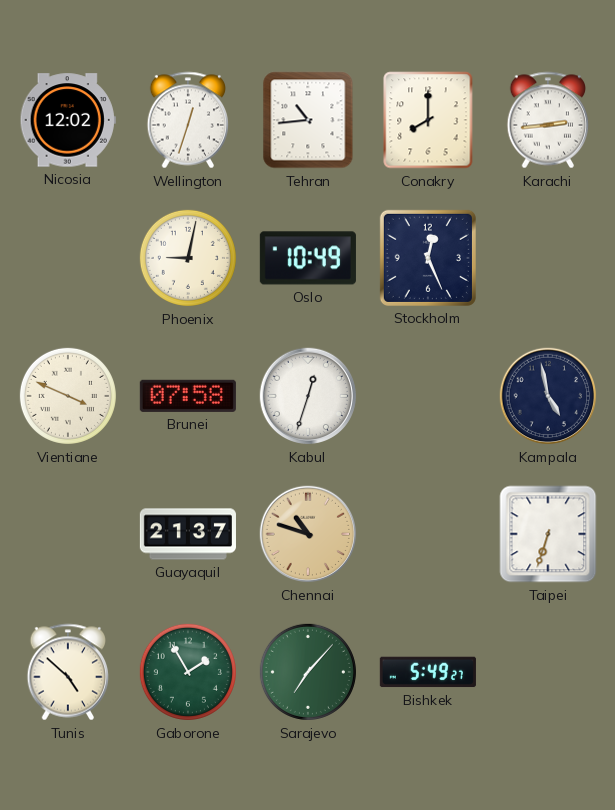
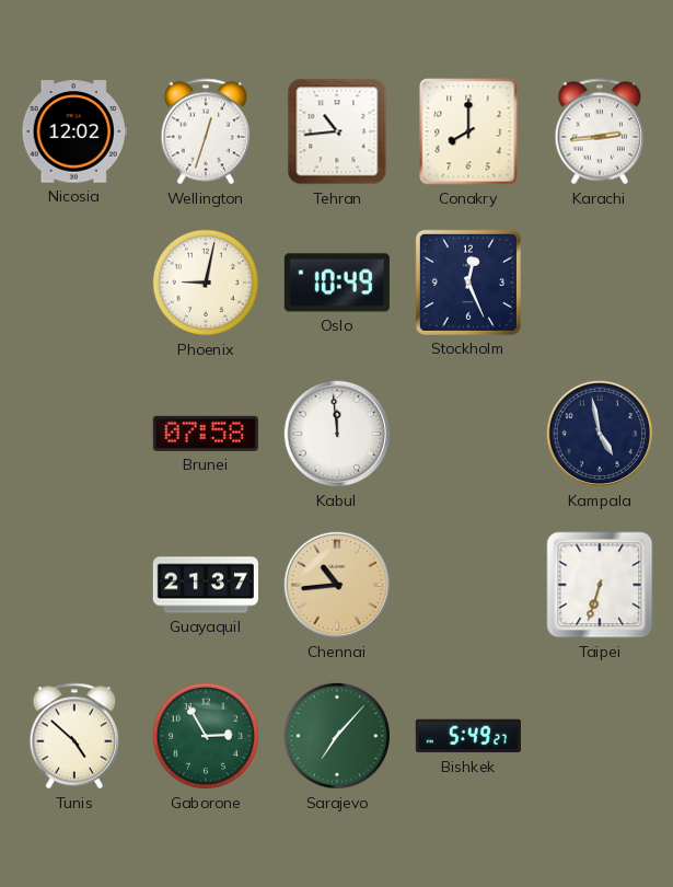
Vientiane: 3:49 -> none (68, 396)
Kabul: 12:33 -> 11:59 (337, 434)
Chennai: 10:48 -> 10:44 (337, 585)
Gaborone: 1:55 -> 2:55 (206, 736)
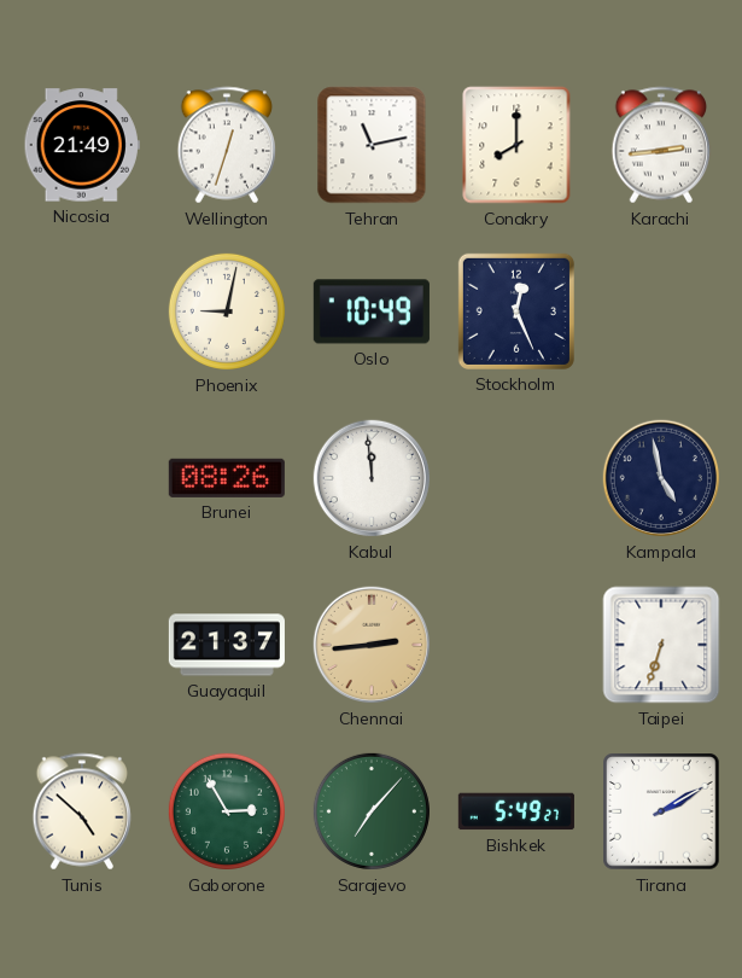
Nicosia: 12:02 -> 21:49 (82, 145)
Tehran: 10:44 -> 11:13 (372, 145)
Brunei: 07:58 -> 08:26 (227, 478)
Chennai: 10:44 -> 2:44 (372, 645)
Tirana: none -> 2:10 (661, 811)
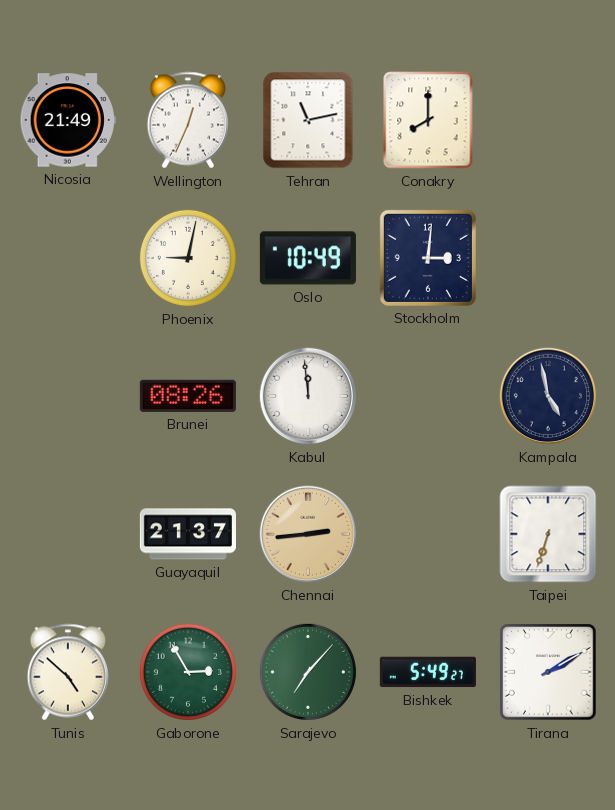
Wellington: 12:33 -> 12:34 (188, 120)
Karachi: 2:44 -> none (661, 145)
Stockholm: 12:26 -> 3:01 (428, 258)
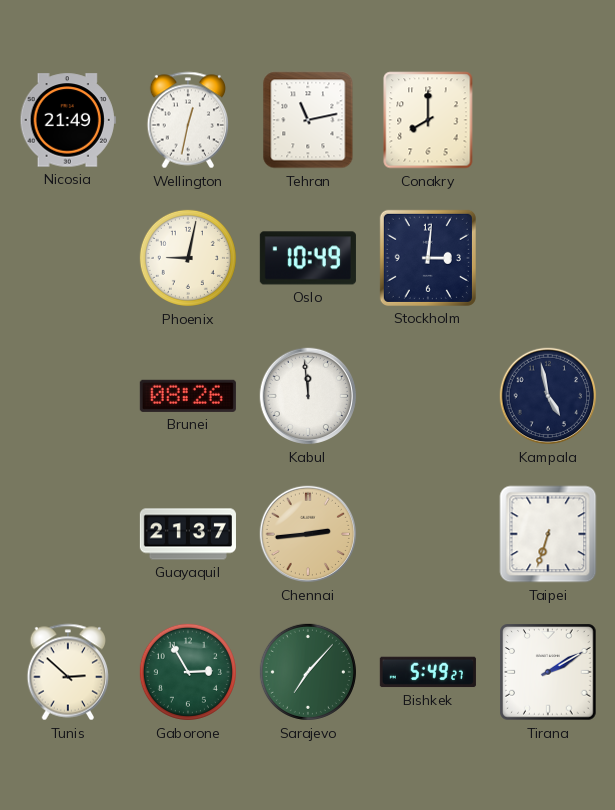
Wellington: 12:34 -> 12:32 (188, 120)
Tunis: 4:52 -> 2:52 (68, 672)
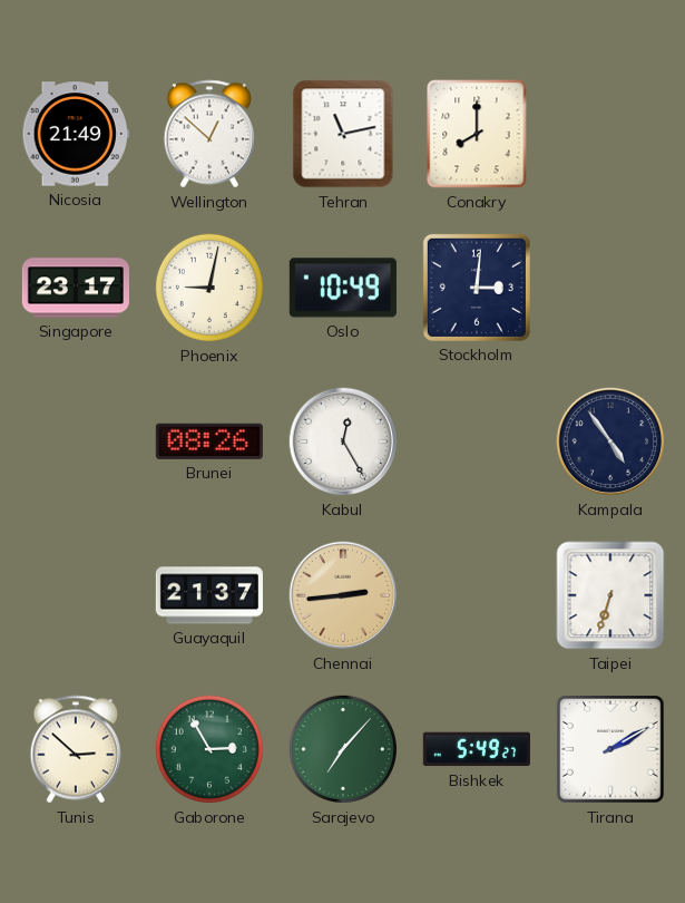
Wellington: 12:32 -> 12:52 (209, 134)
Singapore: none -> 23:17 (76, 288)
Kabul: 11:59 -> 12:25 (343, 441)
Kampala: 4:58 -> 4:54 (610, 441)
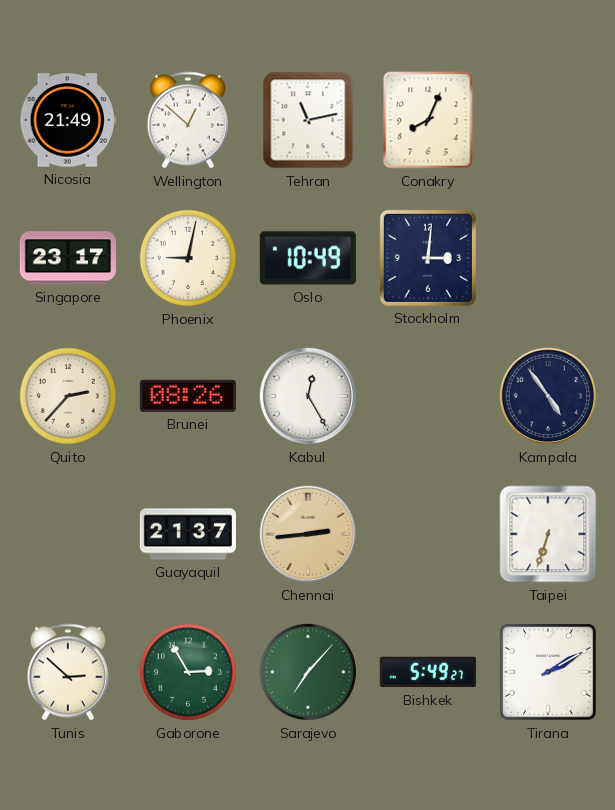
Conakry: 8:00 -> 8:04 (428, 120)
Quito: none -> 2:37 (68, 396)
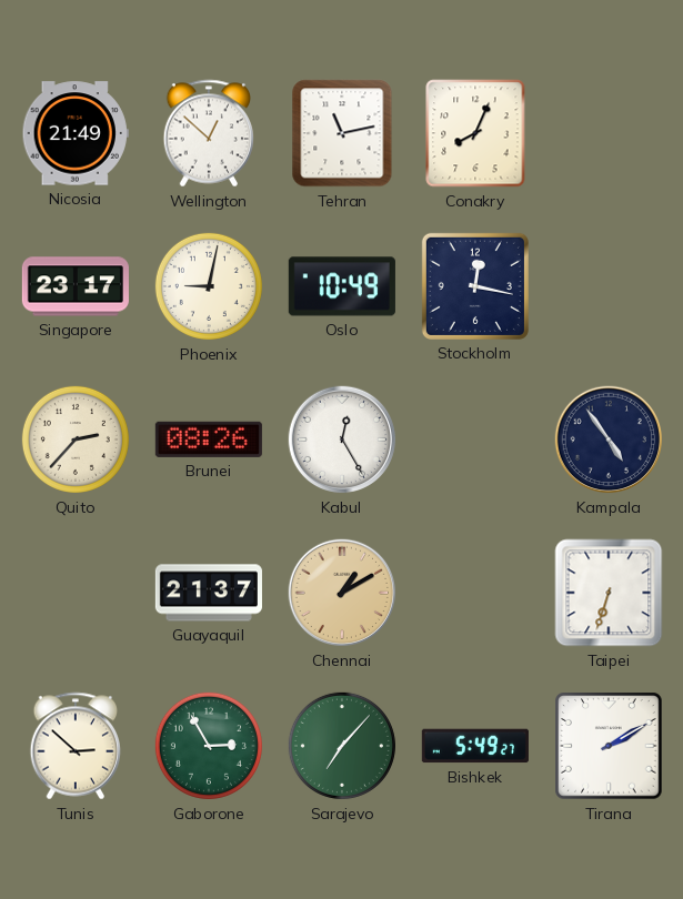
Stockholm: 3:01 -> 12:17 (475, 286)
Chennai: 2:44 -> 1:10 (342, 593)
